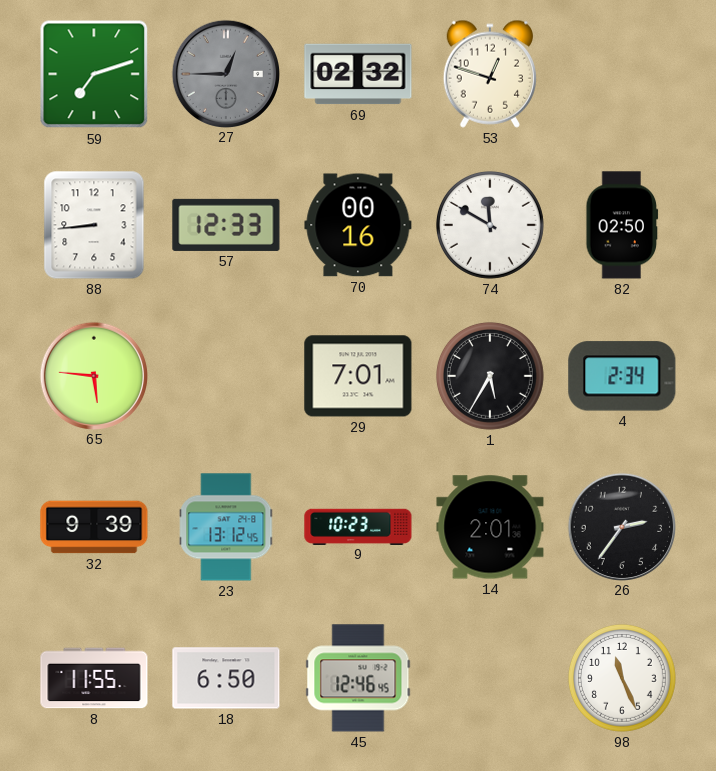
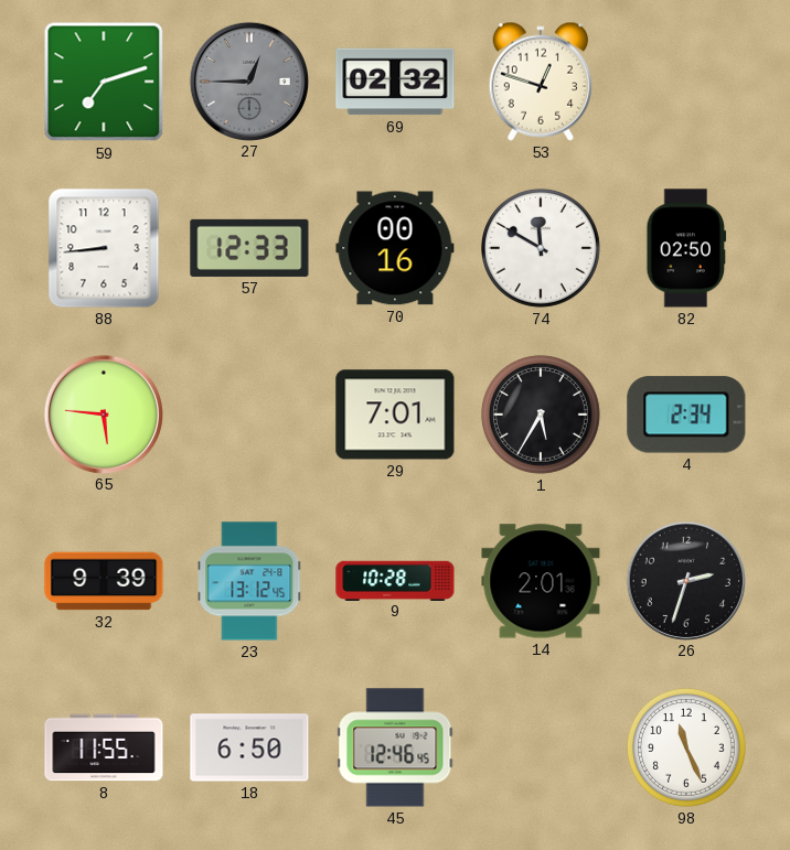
9: 10:23 -> 10:28 (395, 580)
26: 2:36 -> 2:33 (685, 580)
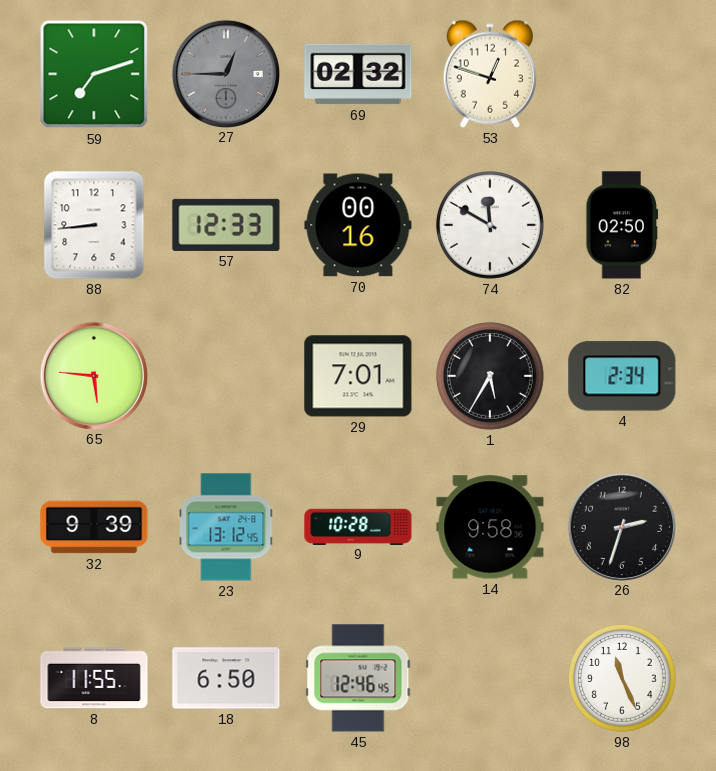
14: 2:01 -> 9:58 (490, 527)
